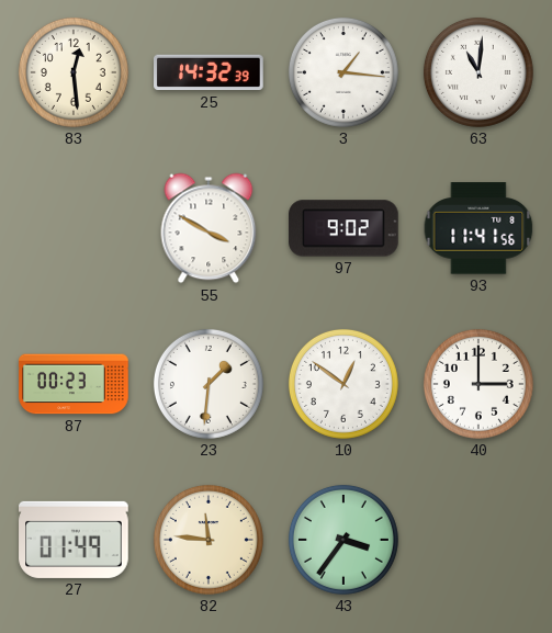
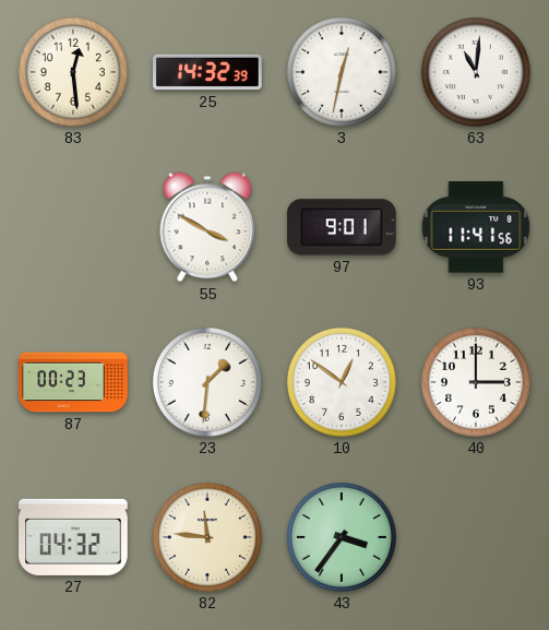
3: 1:16 -> 12:32 (342, 72)
97: 9:02 -> 9:01 (342, 227)
27: 01:49 -> 04:32 (73, 537)
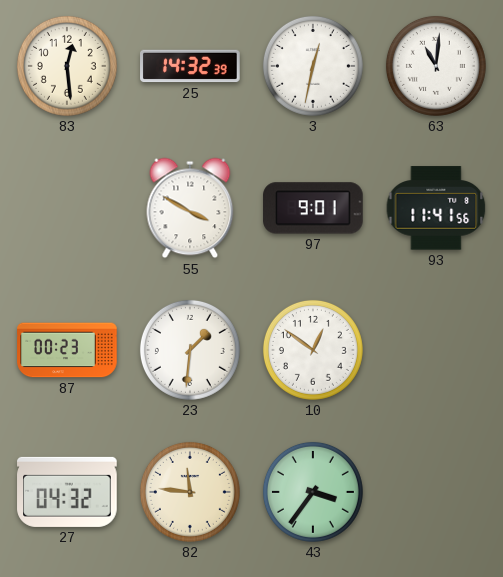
40: 3:00 -> none (476, 382)
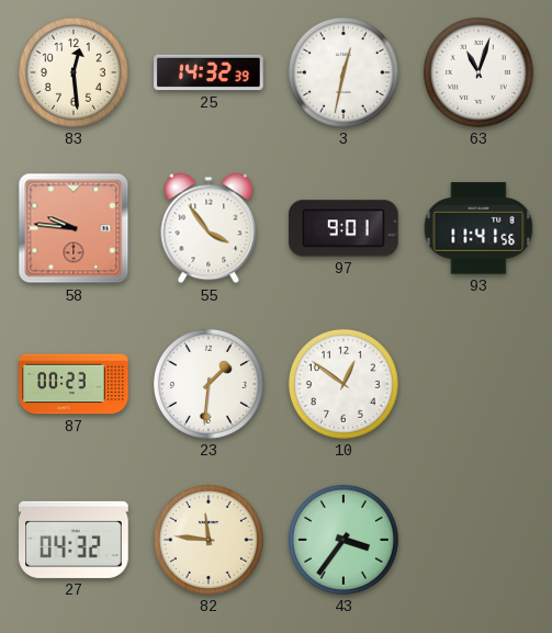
63: 11:01 -> 11:03 (478, 72)
58: none -> 9:46 (74, 228)
55: 3:50 -> 3:54 (209, 228)
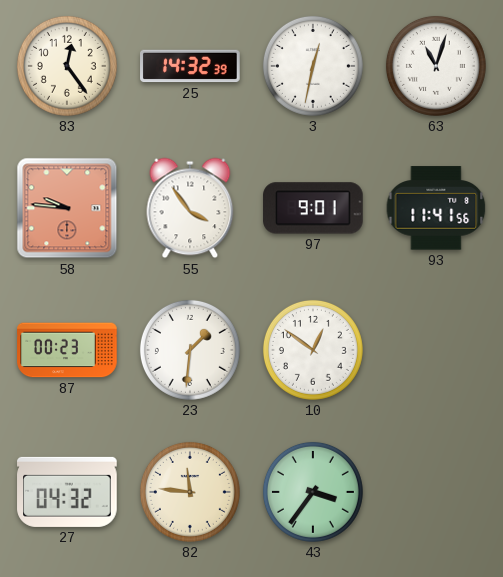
83: 12:29 -> 12:24 (67, 66)
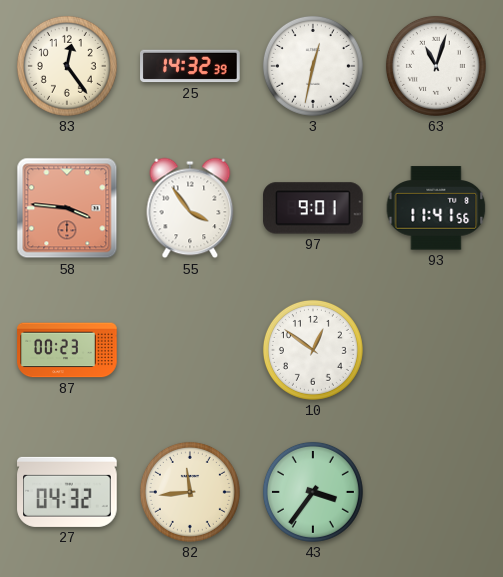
58: 9:46 -> 3:46 (67, 208)
23: 1:31 -> none (190, 350)
82: 11:46 -> 11:44 (190, 492)
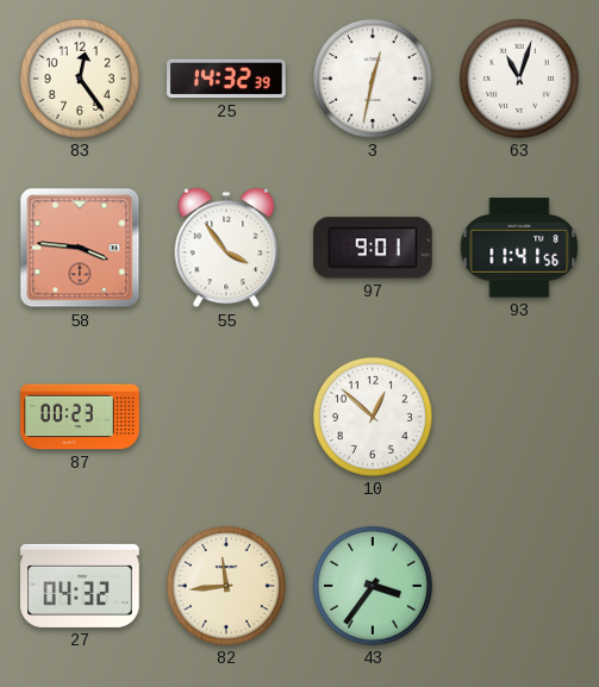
10: 12:51 -> 12:52 (373, 417)
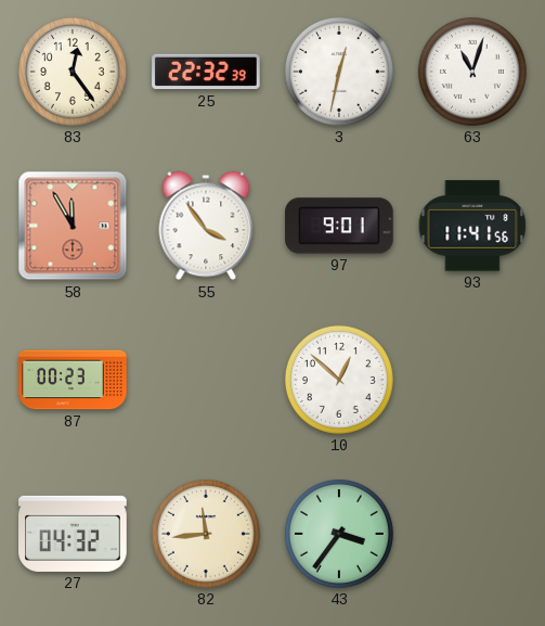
25: 14:32 -> 22:32 (206, 72)
58: 3:46 -> 11:55 (73, 226)
